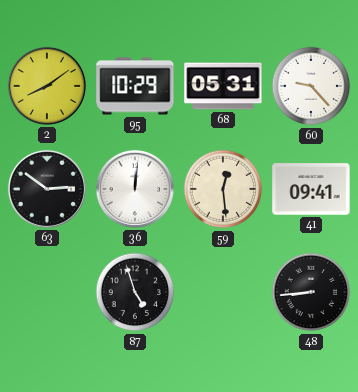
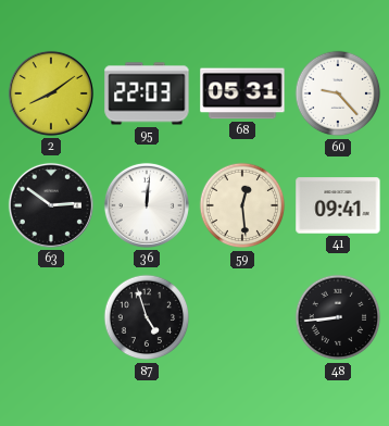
95: 10:29 -> 22:03 (147, 93)
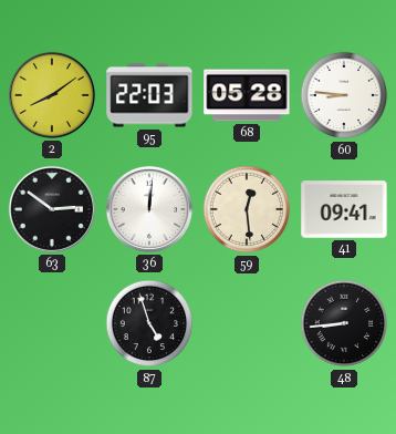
68: 05:31 -> 05:28 (247, 95)
60: 9:23 -> 8:46 (344, 95)
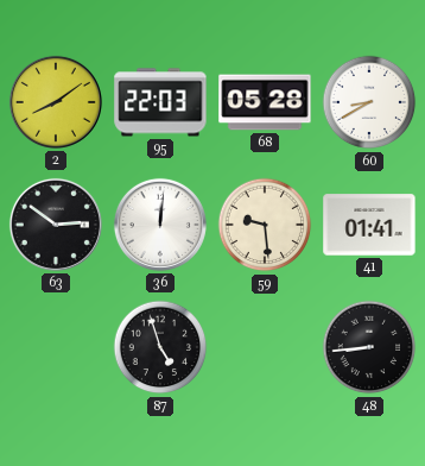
60: 8:46 -> 8:40 (369, 102)
59: 12:29 -> 9:29 (265, 225)
41: 09:41 -> 01:41 (369, 225)
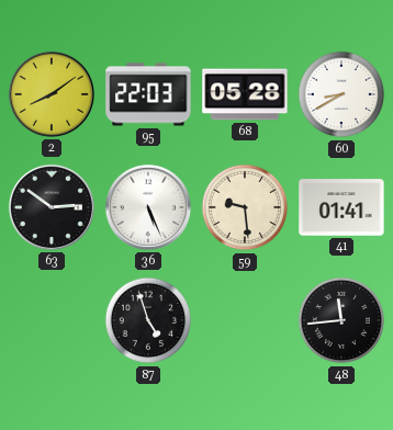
36: 12:01 -> 5:26 (148, 207)
48: 8:44 -> 11:44 (341, 320)
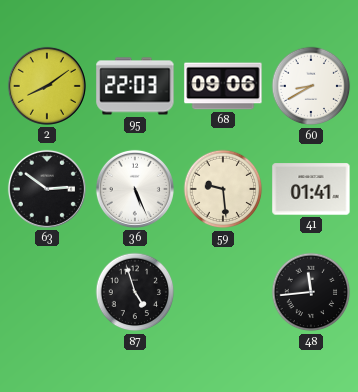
68: 05:28 -> 09:06 (223, 86)
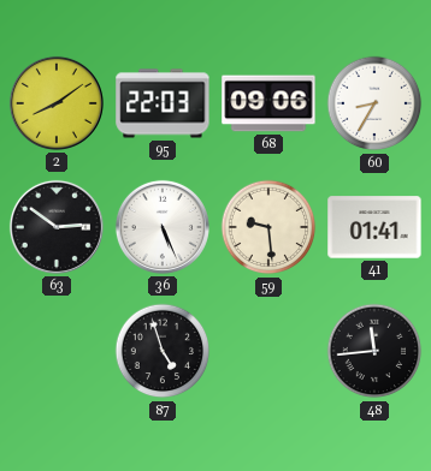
60: 8:40 -> 8:35 (374, 103)
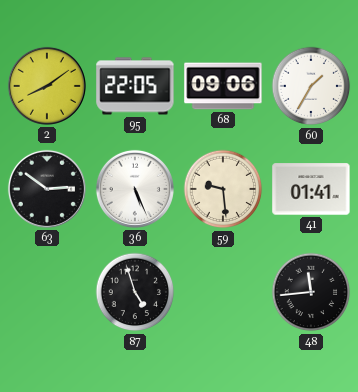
95: 22:03 -> 22:05 (135, 86)
60: 8:35 -> 1:35 (311, 86)
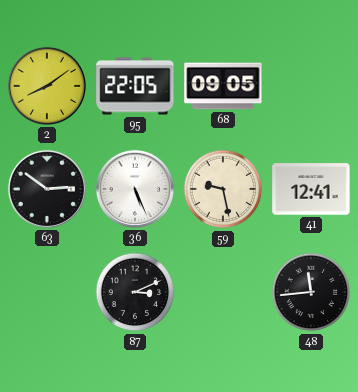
68: 09:06 -> 09:05 (223, 86)
60: 1:35 -> none (311, 86)
59: 9:29 -> 9:28 (223, 189)
41: 01:41 -> 12:41 (311, 189)
87: 4:57 -> 3:11 (135, 292)
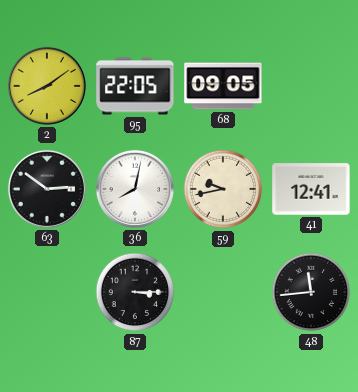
36: 5:26 -> 8:02 (135, 189)
59: 9:28 -> 9:43 (223, 189)
87: 3:11 -> 3:15 (135, 292)
